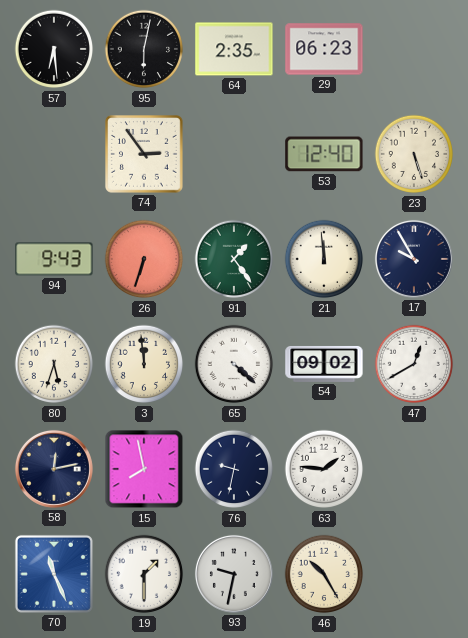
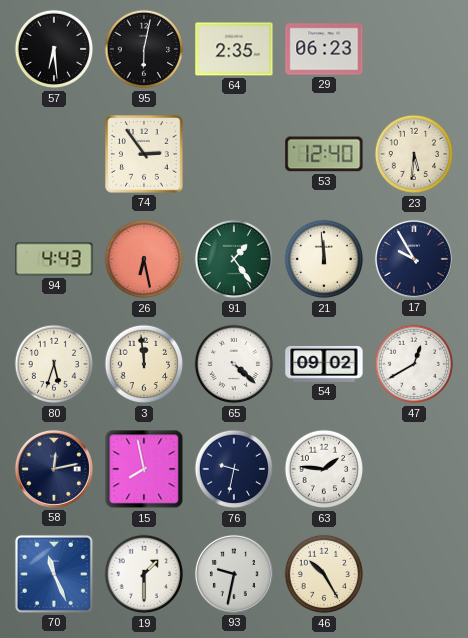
23: 5:27 -> 5:31 (414, 154)
94: 9:43 -> 4:43 (54, 259)
26: 6:33 -> 6:28 (144, 259)
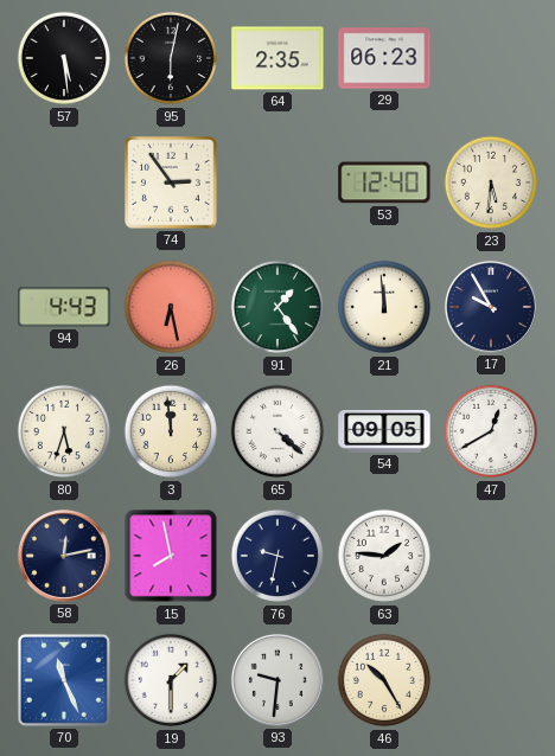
57: 6:29 -> 5:29 (64, 58)
54: 09:02 -> 09:05 (384, 431)
93: 9:32 -> 9:31 (277, 680)
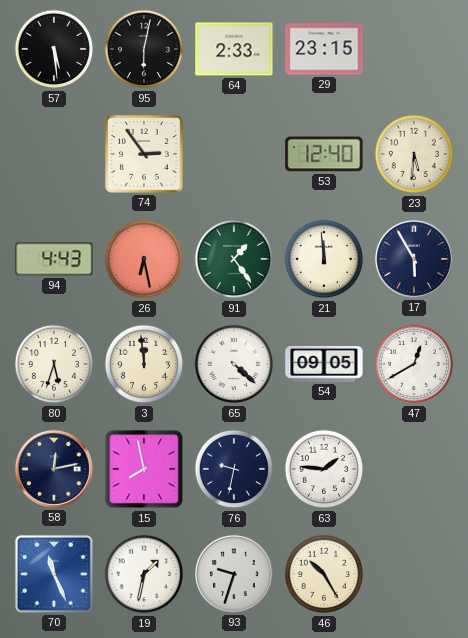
64: 2:35 -> 2:33 (234, 49)
29: 06:23 -> 23:15 (324, 49)
17: 9:55 -> 5:55 (414, 259)
19: 1:30 -> 1:32 (144, 574)
93: 9:31 -> 9:33 (234, 574)
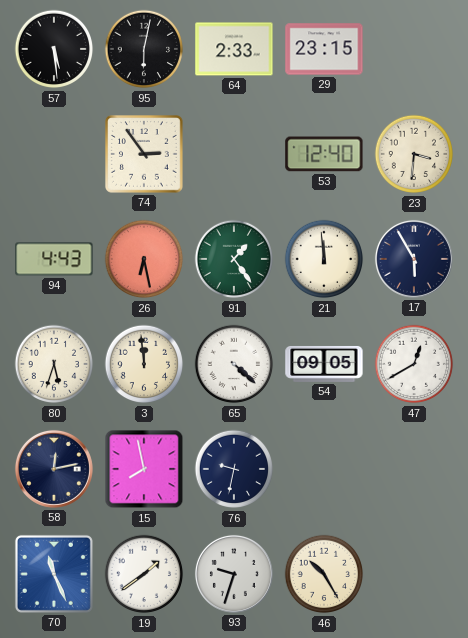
23: 5:31 -> 3:31 (414, 154)
63: 1:46 -> none (324, 469)
19: 1:32 -> 1:39 (144, 574)
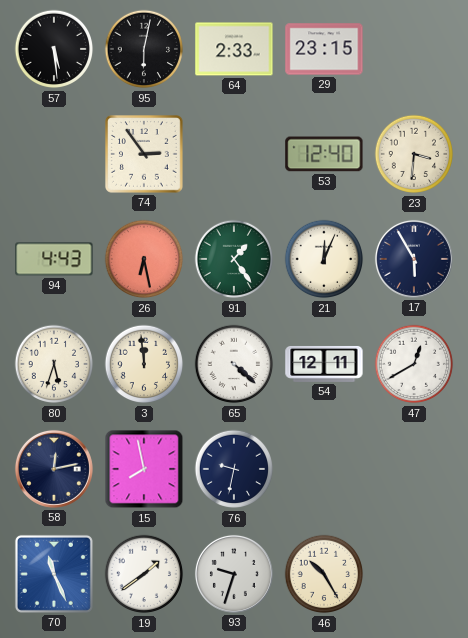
21: 11:59 -> 12:04 (324, 259)
54: 09:05 -> 12:11 (324, 364)
